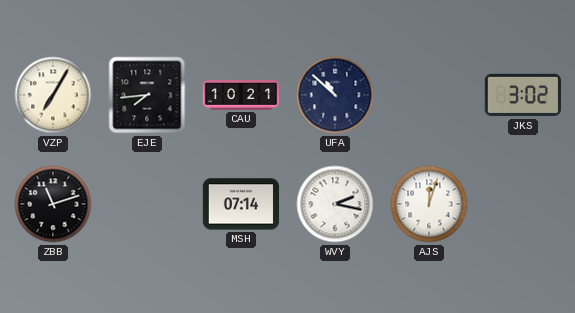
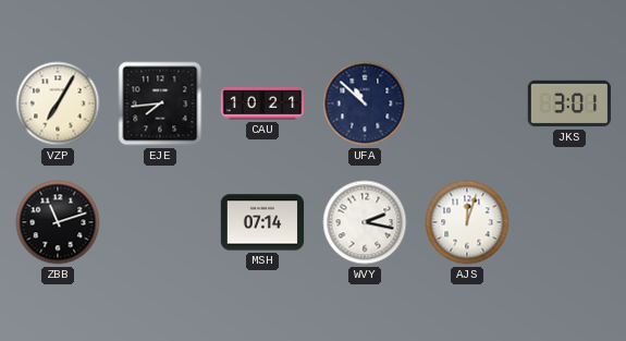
JKS: 3:02 -> 3:01 (569, 103)
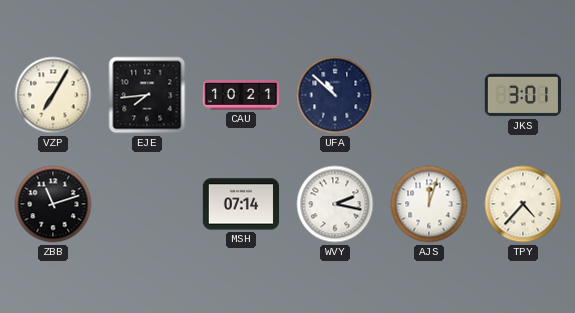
TPY: none -> 4:37 (523, 204)
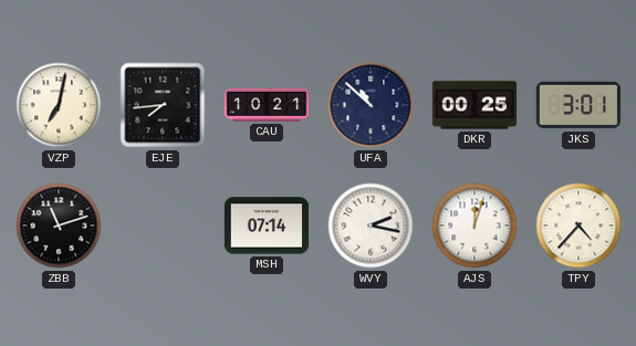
VZP: 7:05 -> 7:02 (59, 105)
DKR: none -> 00:25 (475, 105)
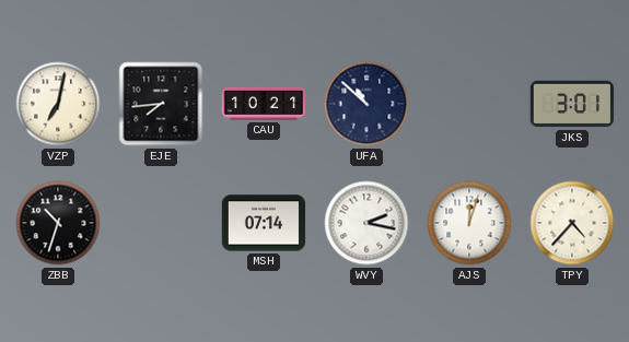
DKR: 00:25 -> none (475, 105)
ZBB: 11:12 -> 10:33 (58, 223)
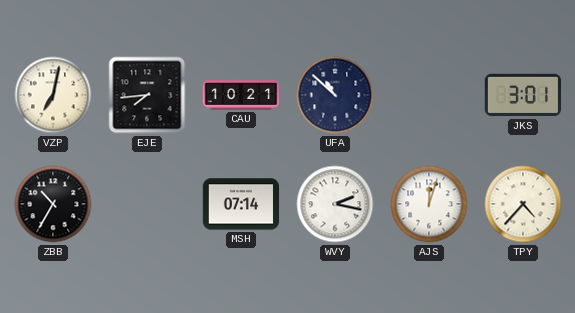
ZBB: 10:33 -> 10:35 (53, 204)
